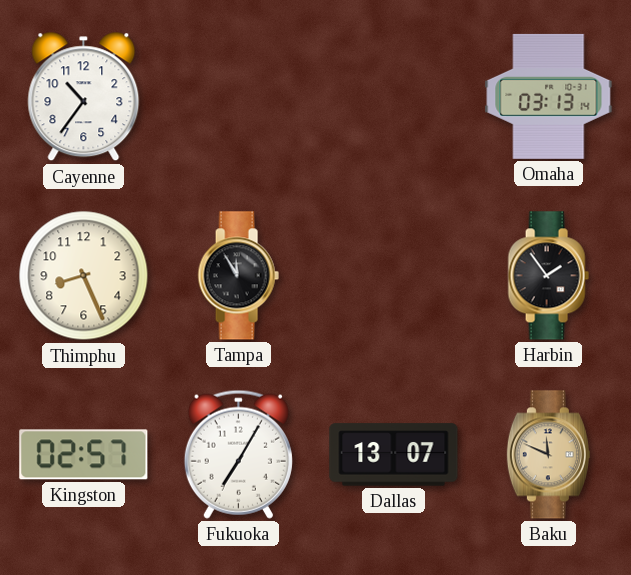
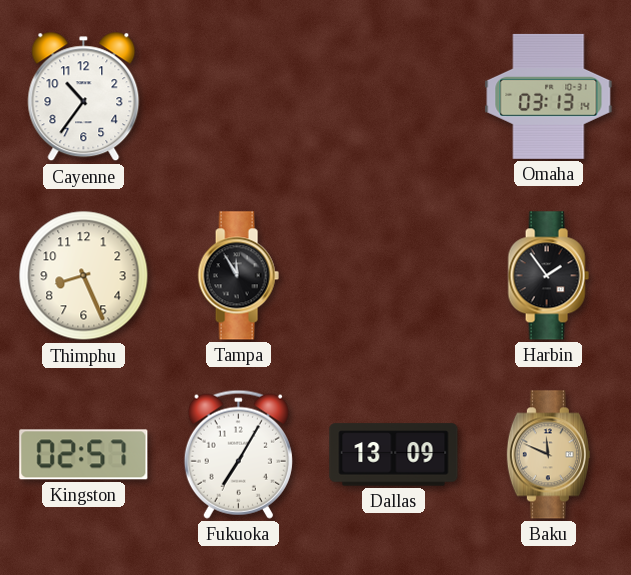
Dallas: 13:07 -> 13:09 (394, 455)
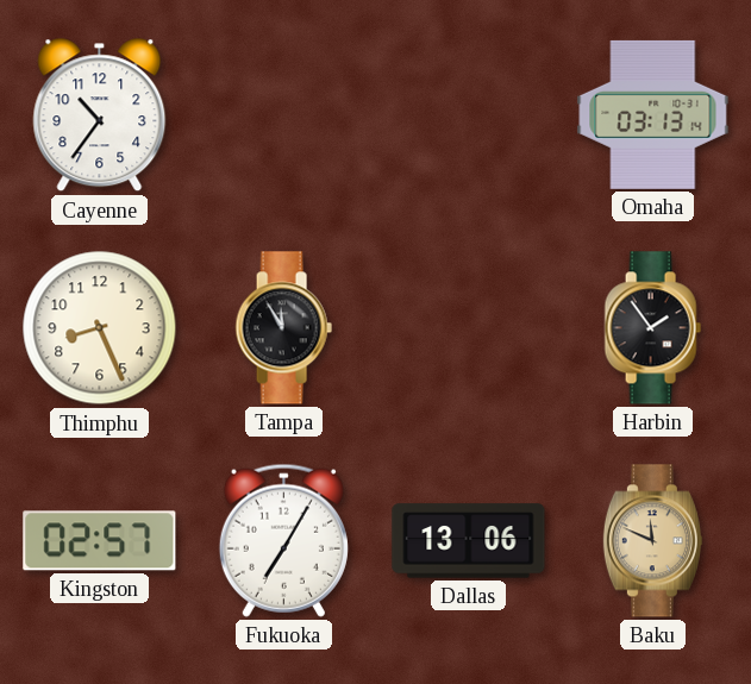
Dallas: 13:09 -> 13:06 (469, 541)
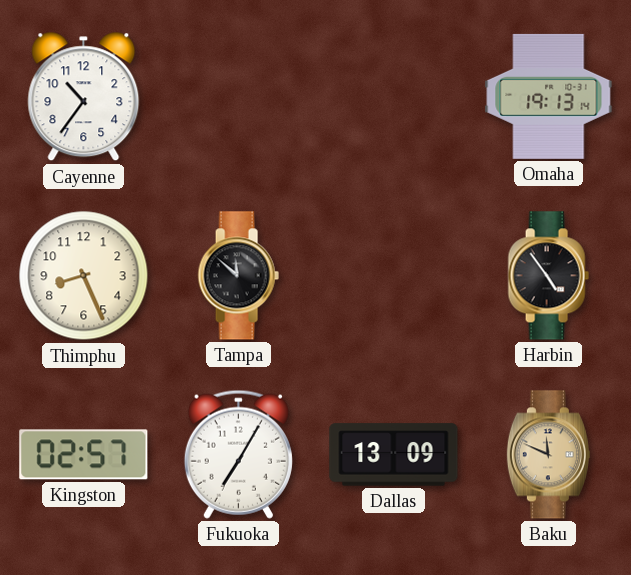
Omaha: 03:13 -> 19:13 (549, 96)
Tampa: 11:55 -> 11:52 (238, 276)
Harbin: 1:54 -> 4:54 (548, 276)
Dallas: 13:06 -> 13:09 (394, 455)
